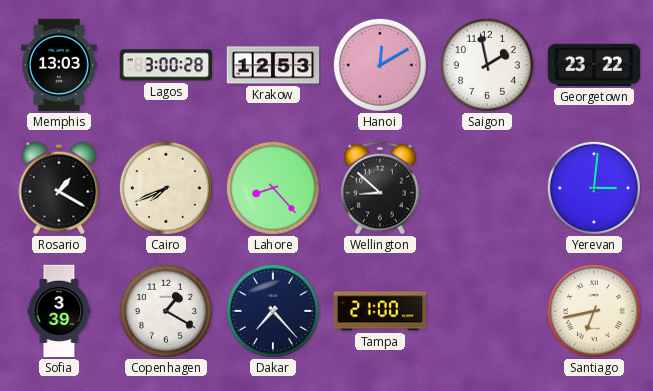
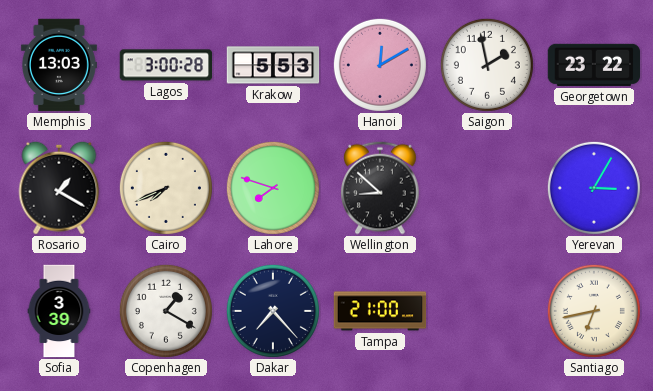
Krakow: 12:53 -> 5:53 (273, 65)
Lahore: 8:23 -> 7:48 (273, 188)
Yerevan: 3:01 -> 3:05 (594, 188)
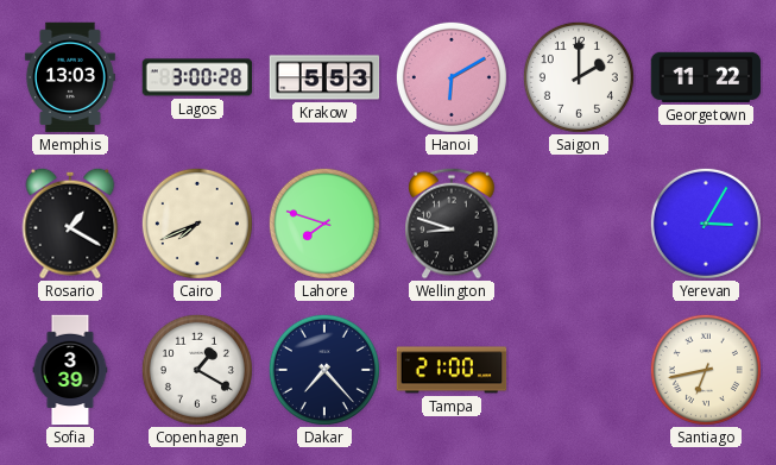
Hanoi: 12:10 -> 6:10 (452, 77)
Saigon: 1:58 -> 2:00 (579, 77)
Georgetown: 23:22 -> 11:22 (706, 77)
Wellington: 8:52 -> 8:48 (452, 224)
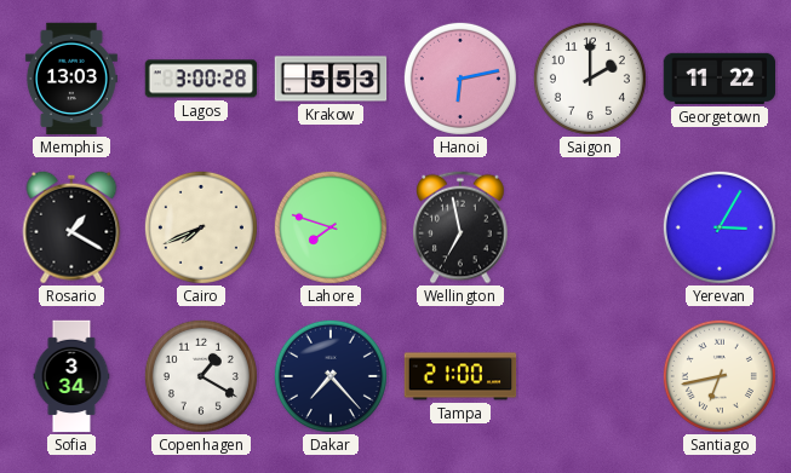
Hanoi: 6:10 -> 6:13 (460, 79)
Wellington: 8:48 -> 6:58 (460, 227)
Sofia: 3:39 -> 3:34 (71, 376)
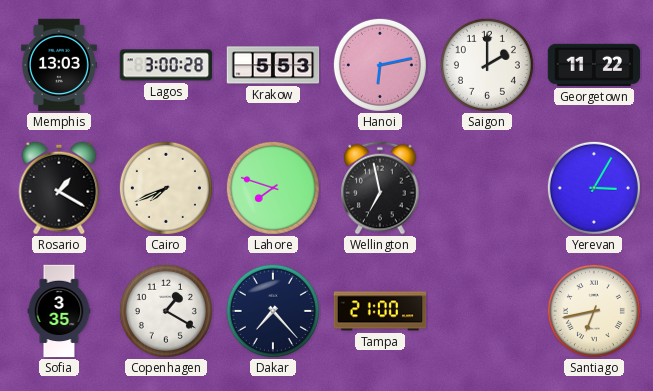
Sofia: 3:34 -> 3:35 (59, 311)
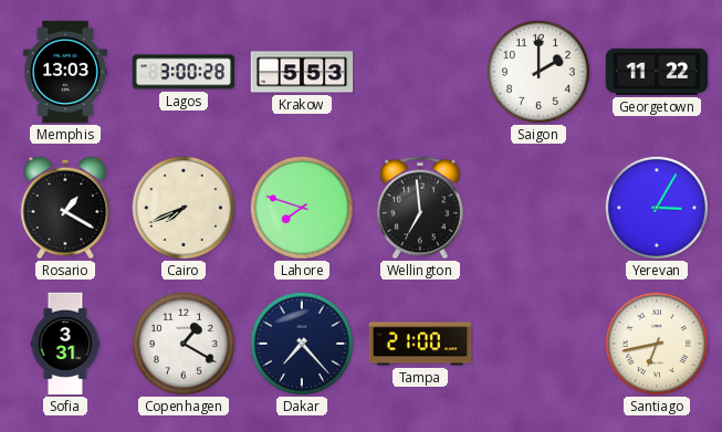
Hanoi: 6:13 -> none (380, 65)
Wellington: 6:58 -> 6:59 (420, 208)
Sofia: 3:35 -> 3:31 (65, 344)
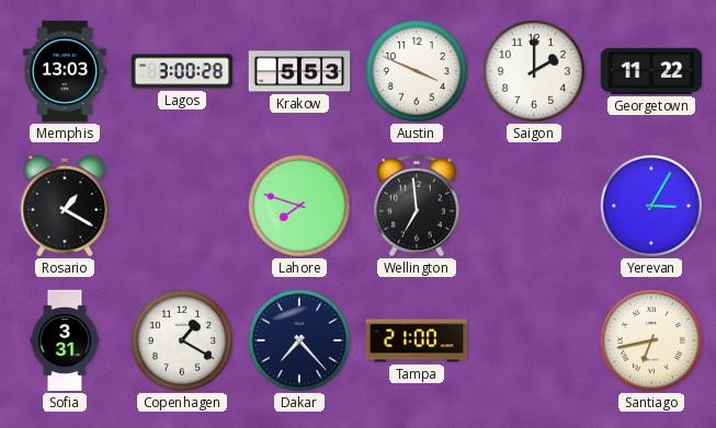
Austin: none -> 3:49 (417, 71)
Cairo: 7:41 -> none (184, 208)
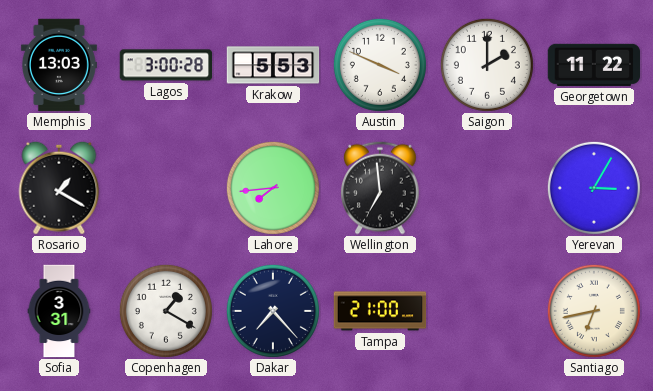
Lahore: 7:48 -> 7:44 (273, 188)
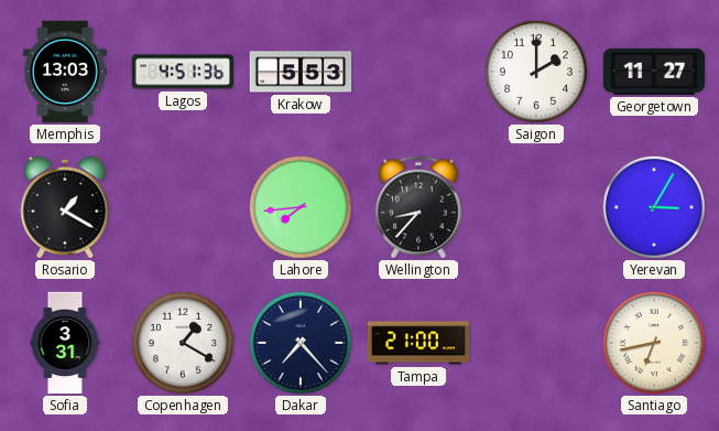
Lagos: 3:00 -> 4:51 (183, 72)
Austin: 3:49 -> none (380, 65)
Georgetown: 11:22 -> 11:27 (654, 72)
Wellington: 6:59 -> 8:37 (418, 207)
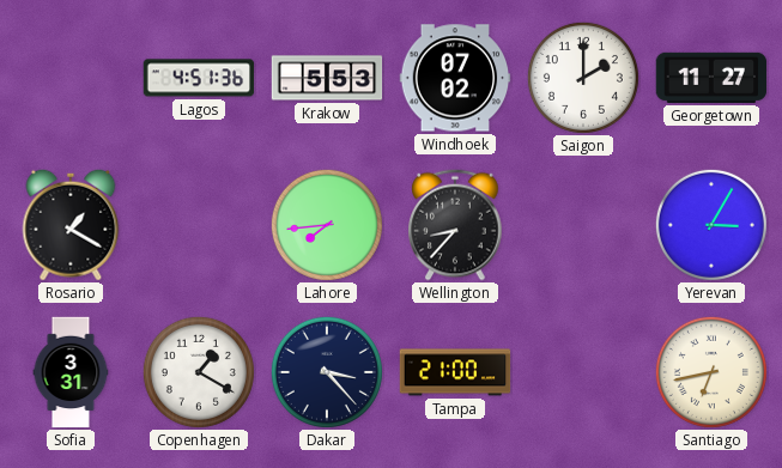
Memphis: 13:03 -> none (65, 72)
Windhoek: none -> 07:02 (455, 78)
Dakar: 7:23 -> 3:23 (327, 372)
